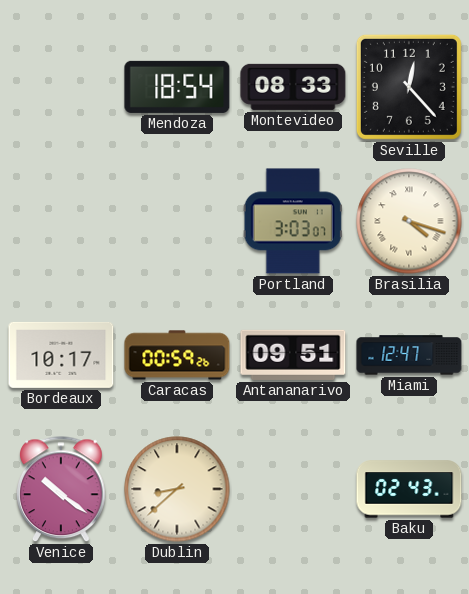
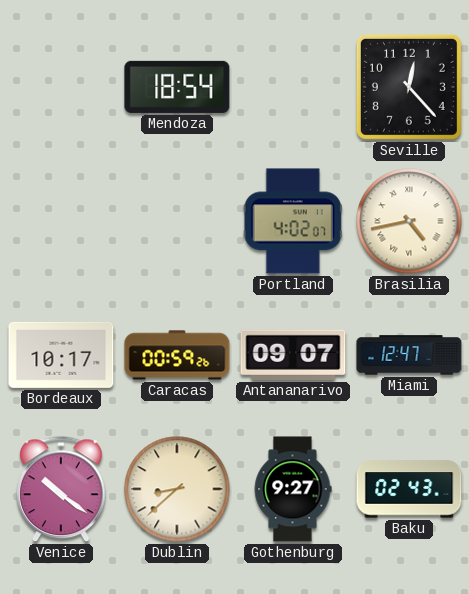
Montevideo: 08:33 -> none (293, 87)
Portland: 3:03 -> 4:02 (293, 221)
Brasilia: 4:18 -> 4:43 (409, 221)
Antananarivo: 09:51 -> 09:07 (293, 355)
Gothenburg: none -> 9:27 (293, 489)
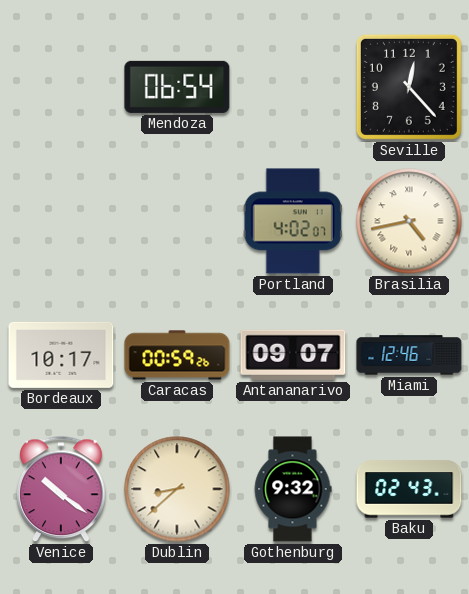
Mendoza: 18:54 -> 06:54 (177, 87)
Miami: 12:47 -> 12:46 (409, 355)
Gothenburg: 9:27 -> 9:32 (293, 489)
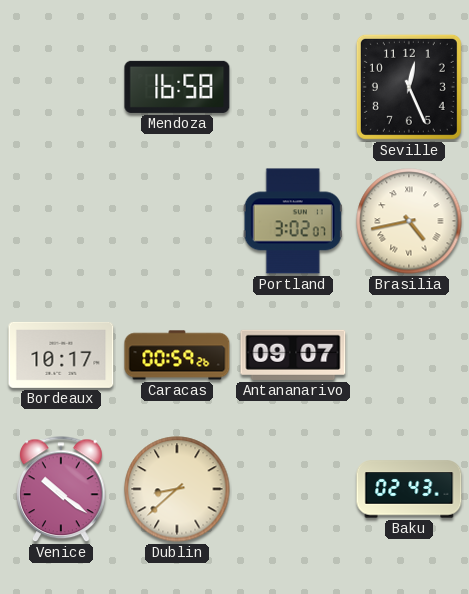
Mendoza: 06:54 -> 16:58 (177, 87)
Seville: 12:23 -> 12:26 (409, 87)
Portland: 4:02 -> 3:02 (293, 221)
Miami: 12:46 -> none (409, 355)
Gothenburg: 9:32 -> none (293, 489)
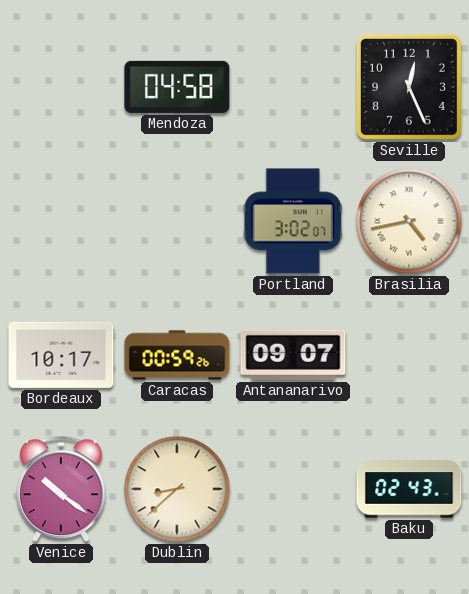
Mendoza: 16:58 -> 04:58 (177, 87)
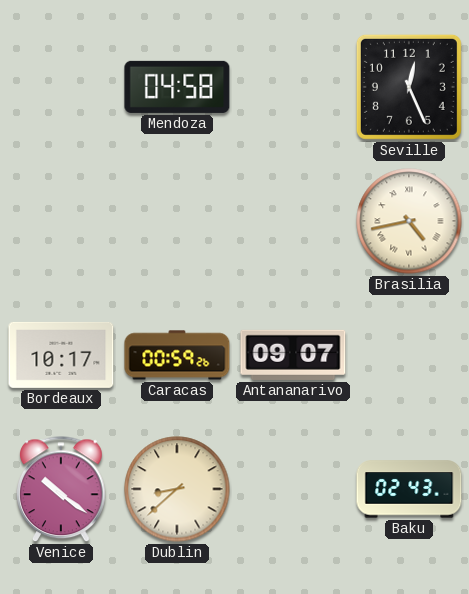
Portland: 3:02 -> none (293, 221)
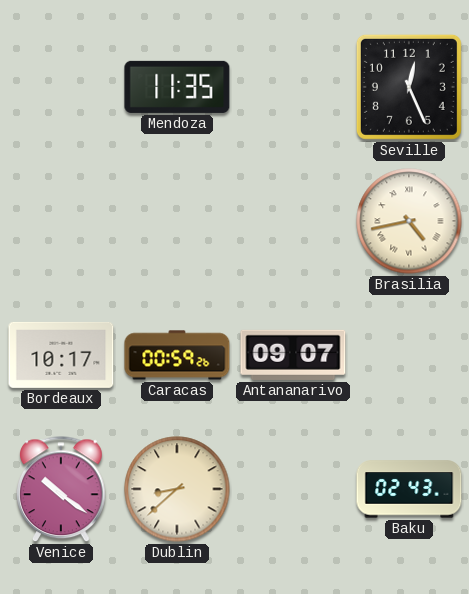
Mendoza: 04:58 -> 11:35 (177, 87)
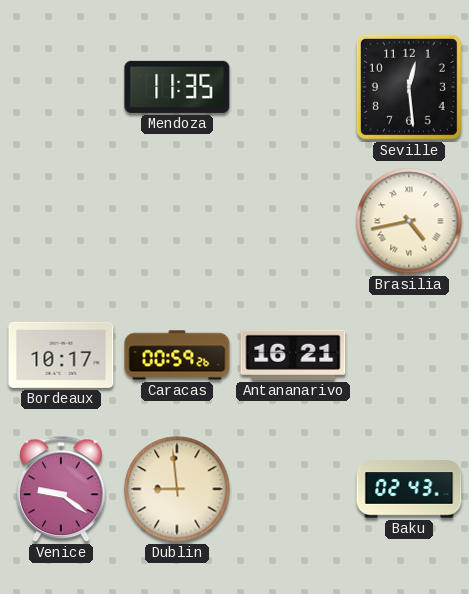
Seville: 12:26 -> 12:29 (409, 87)
Antananarivo: 09:07 -> 16:21 (293, 355)
Venice: 10:21 -> 9:21 (62, 490)
Dublin: 8:38 -> 8:59 (177, 489)
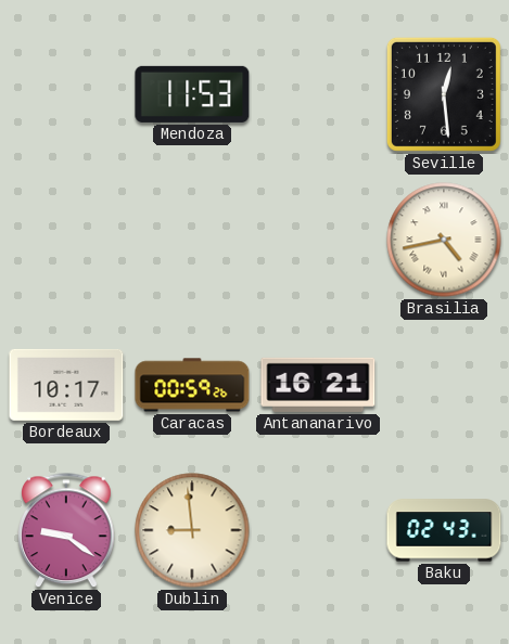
Mendoza: 11:35 -> 11:53 (192, 94)
